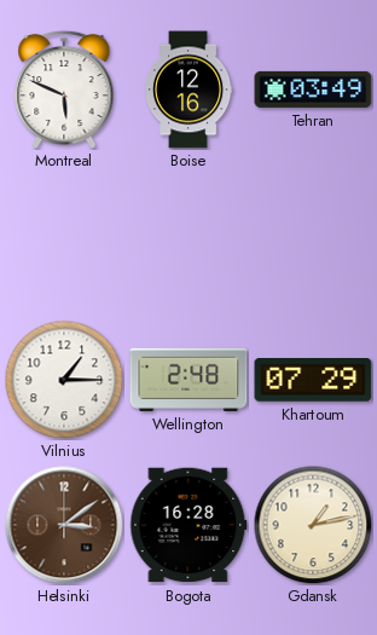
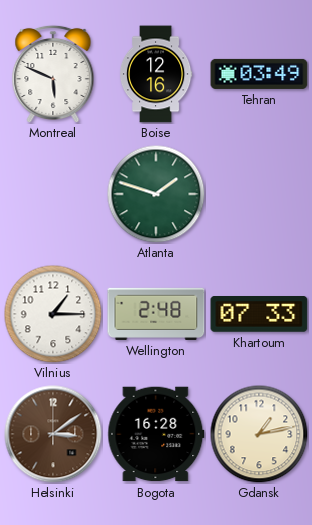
Atlanta: none -> 1:48 (156, 194)
Khartoum: 07:29 -> 07:33 (259, 315)
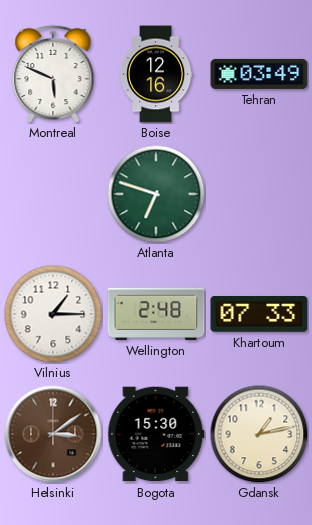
Atlanta: 1:48 -> 6:48 (156, 194)
Bogota: 16:28 -> 15:30 (156, 434)
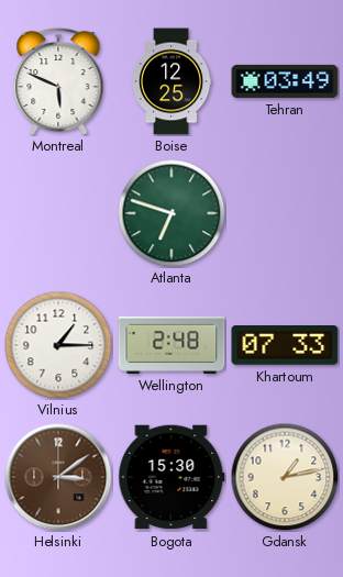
Boise: 12:16 -> 12:25 (171, 81)
